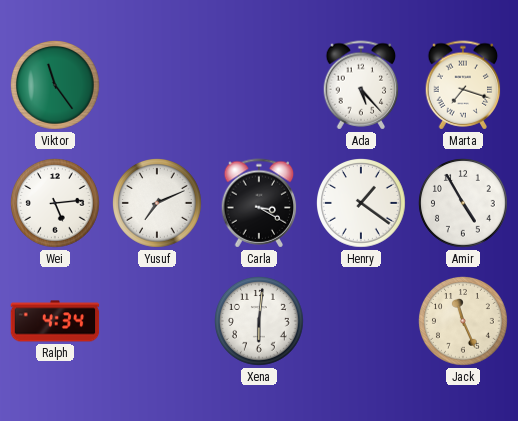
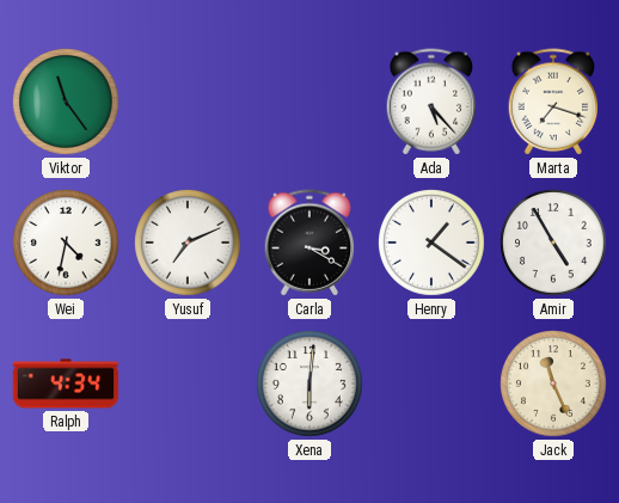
Wei: 5:14 -> 4:32 (67, 244)
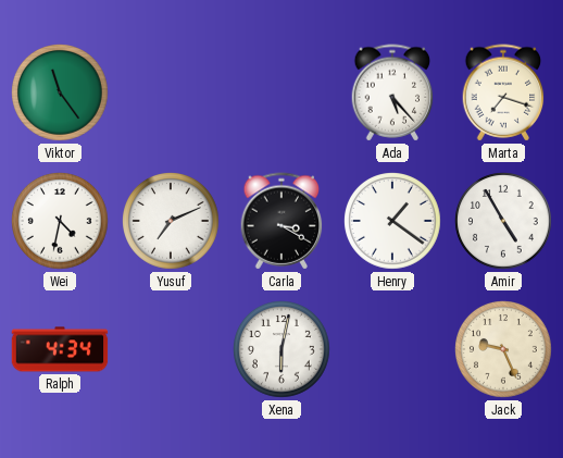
Xena: 6:01 -> 6:02 (283, 350)
Jack: 11:26 -> 9:26 (504, 350)
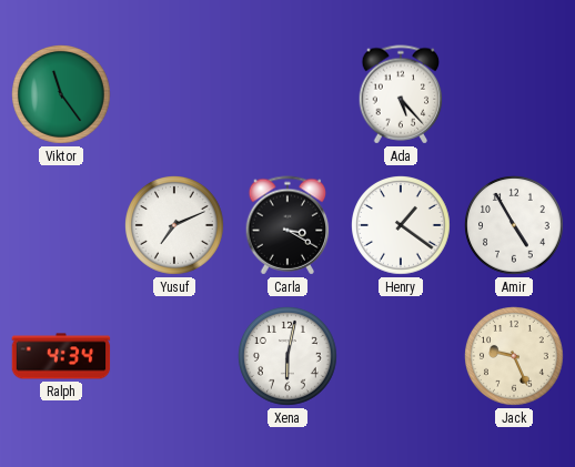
Marta: 7:18 -> none (503, 92)
Wei: 4:32 -> none (61, 222)
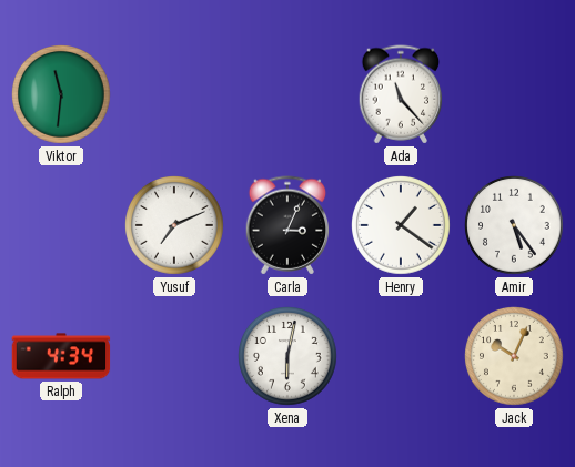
Viktor: 11:24 -> 11:31 (62, 95)
Ada: 5:23 -> 11:23 (401, 94)
Carla: 3:20 -> 3:04 (287, 225)
Amir: 4:55 -> 5:24 (515, 226)
Jack: 9:26 -> 10:04 (515, 357)
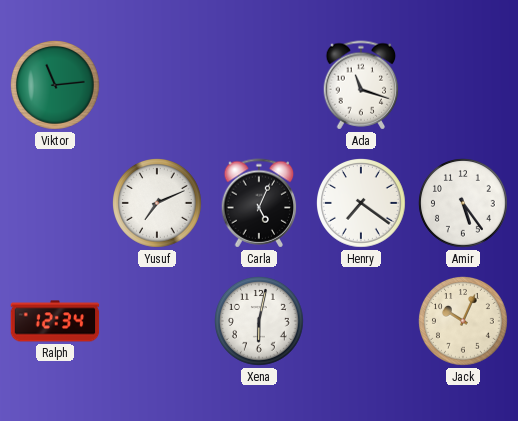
Viktor: 11:31 -> 11:14 (56, 86)
Ada: 11:23 -> 11:18 (361, 85)
Carla: 3:04 -> 5:04 (259, 203)
Henry: 1:21 -> 7:21 (362, 204)
Ralph: 4:34 -> 12:34 (55, 321)
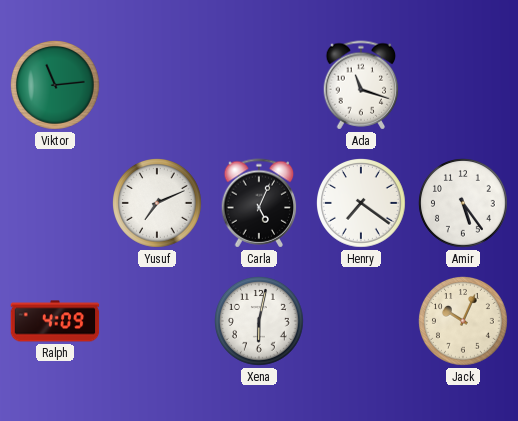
Ralph: 12:34 -> 4:09 (55, 321)
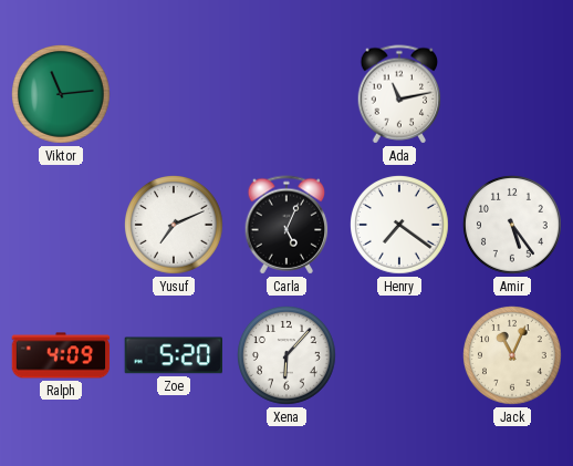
Ada: 11:18 -> 11:13 (399, 94)
Zoe: none -> 5:20 (174, 355)
Xena: 6:02 -> 6:07 (288, 356)
Jack: 10:04 -> 11:04 (513, 356)
